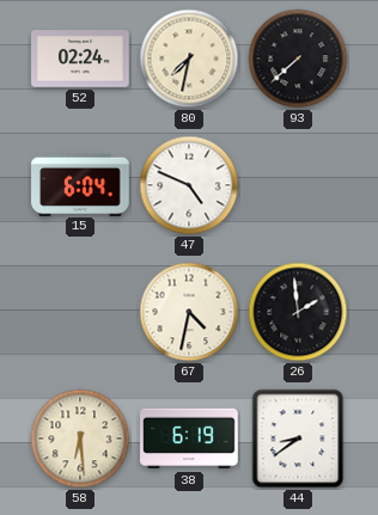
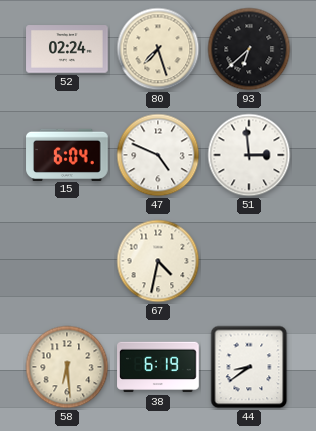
80: 7:32 -> 7:27 (158, 49)
93: 7:38 -> 6:38 (249, 49)
51: none -> 2:59 (249, 155)
26: 1:59 -> none (298, 312)
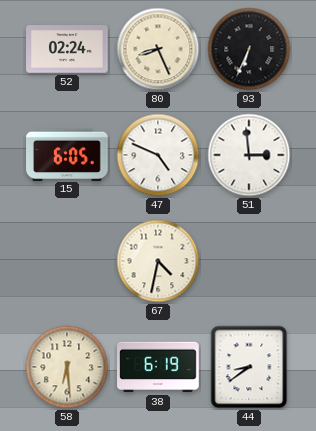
80: 7:27 -> 8:26 (158, 49)
93: 6:38 -> 6:34 (249, 49)
15: 6:04 -> 6:05 (67, 154)
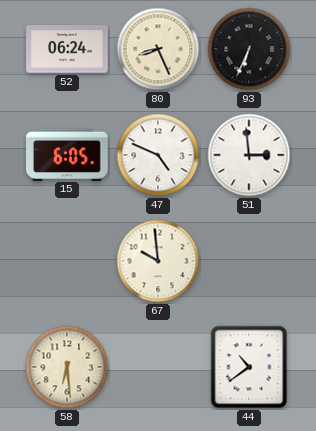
52: 02:24 -> 06:24 (67, 49)
67: 4:32 -> 9:59 (158, 261)
38: 6:19 -> none (158, 367)
44: 8:39 -> 10:39 (249, 367)
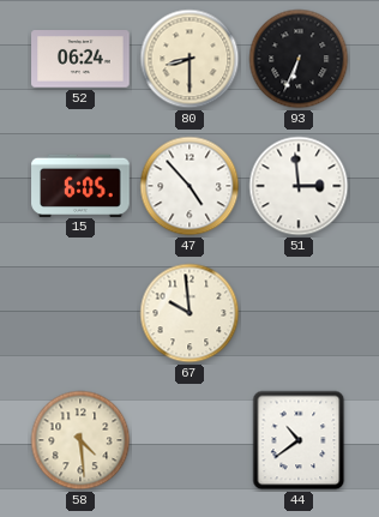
80: 8:26 -> 8:30 (189, 59)
47: 4:49 -> 4:53 (189, 186)
58: 6:29 -> 4:29 (80, 440)
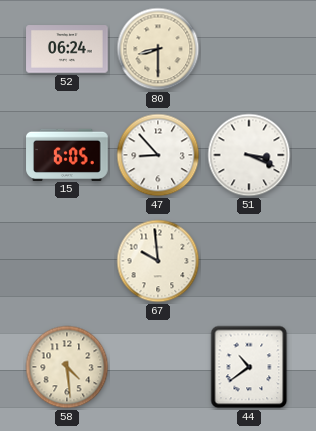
93: 6:34 -> none (299, 59)
47: 4:53 -> 8:53 (158, 155)
51: 2:59 -> 3:19 (249, 155)
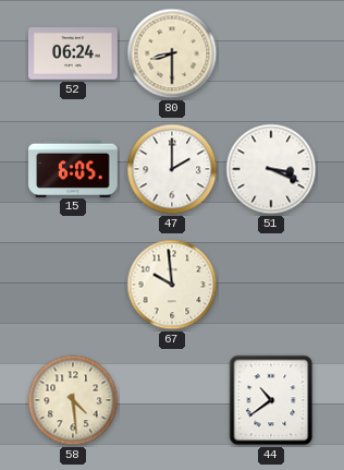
47: 8:53 -> 2:00 (172, 169)
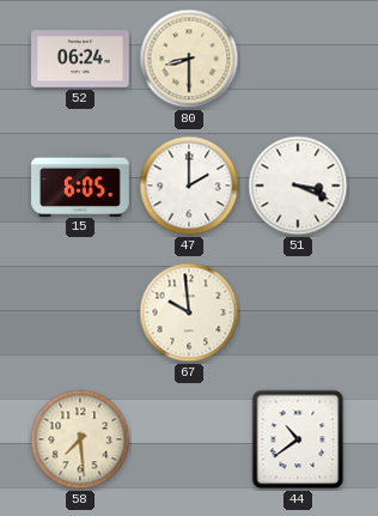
58: 4:29 -> 7:29 (80, 439)
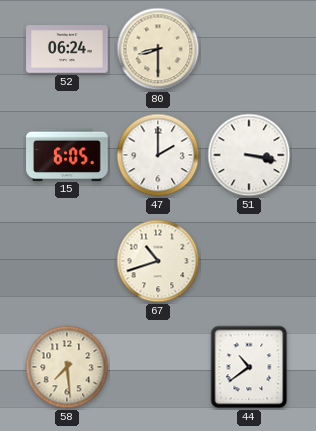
51: 3:19 -> 3:17 (249, 155)
67: 9:59 -> 10:42 (158, 261)
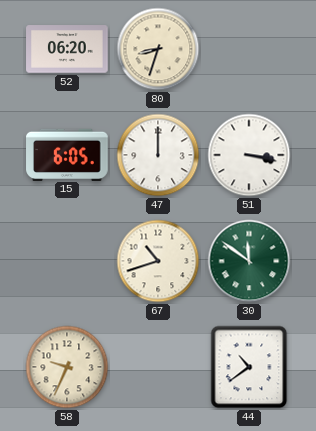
52: 06:24 -> 06:20 (67, 49)
80: 8:30 -> 8:33 (158, 49)
47: 2:00 -> 12:00 (158, 155)
30: none -> 11:51 (249, 261)
58: 7:29 -> 9:34 (67, 367)
